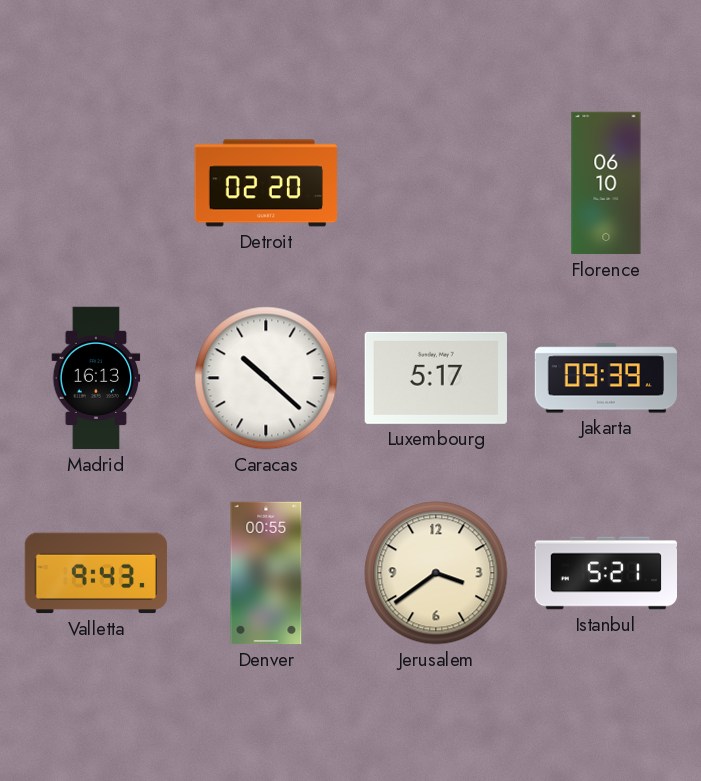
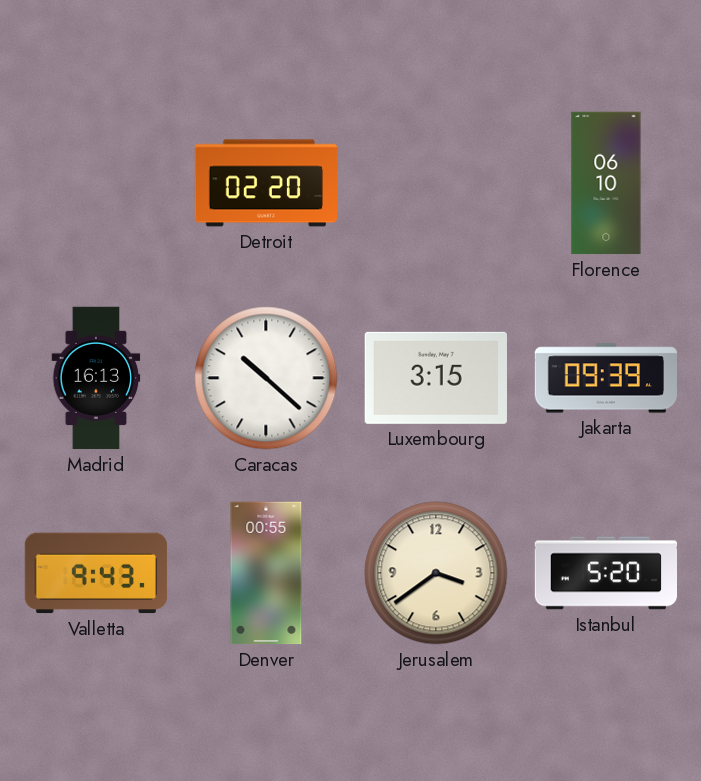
Luxembourg: 5:17 -> 3:15 (436, 378)
Istanbul: 5:21 -> 5:20 (605, 573)
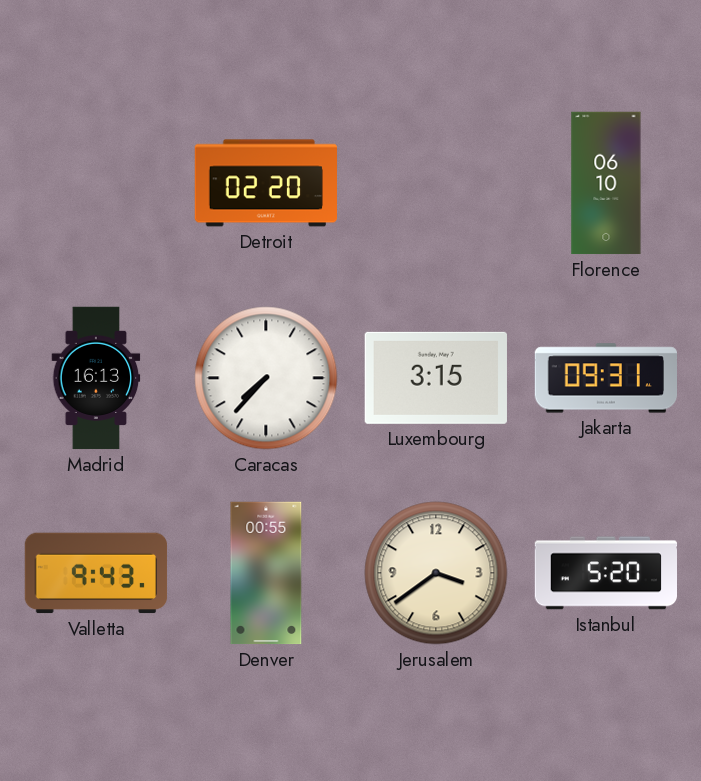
Caracas: 10:22 -> 7:37 (266, 378)
Jakarta: 09:39 -> 09:31 (605, 378)
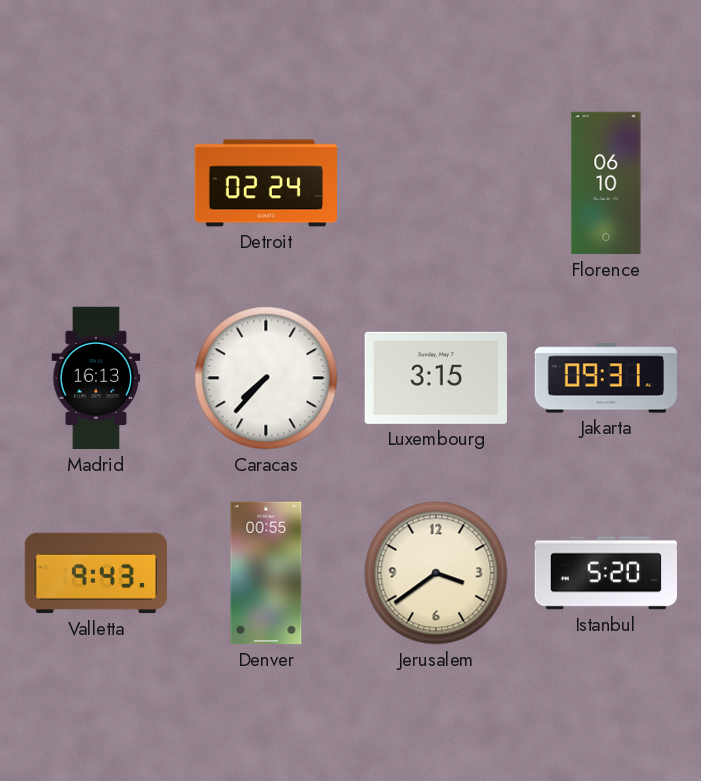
Detroit: 02:20 -> 02:24 (265, 183)
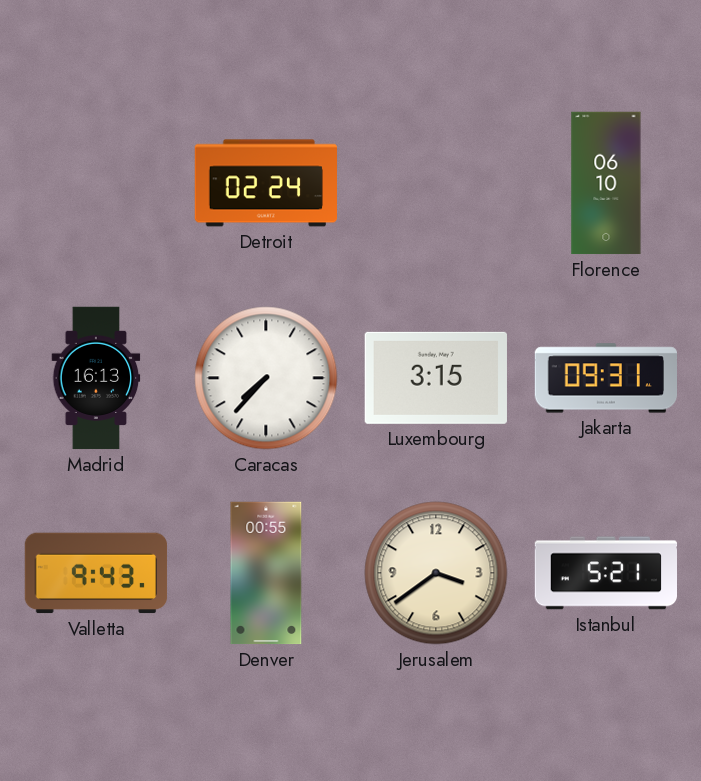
Istanbul: 5:20 -> 5:21 (605, 573)
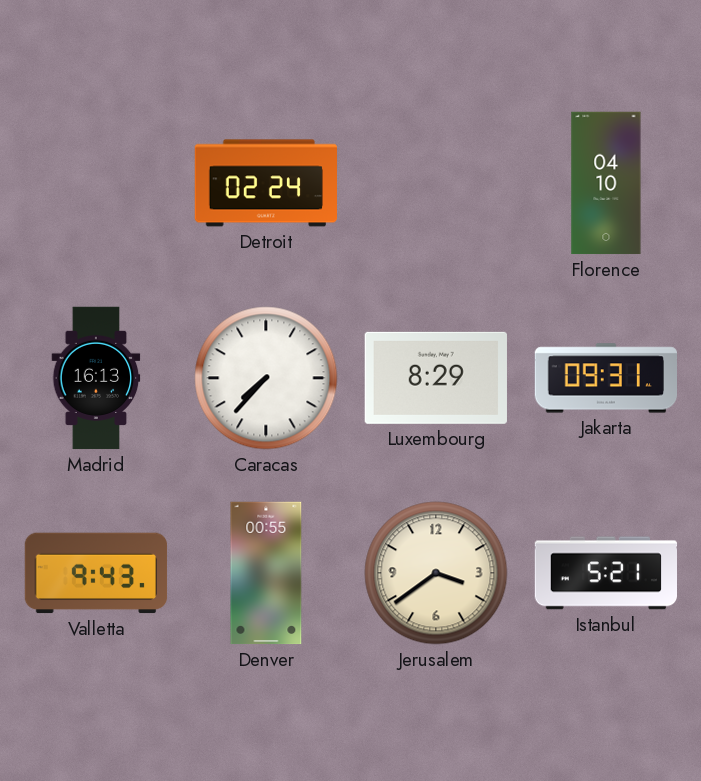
Florence: 06:10 -> 04:10 (606, 183)
Luxembourg: 3:15 -> 8:29 (436, 378)
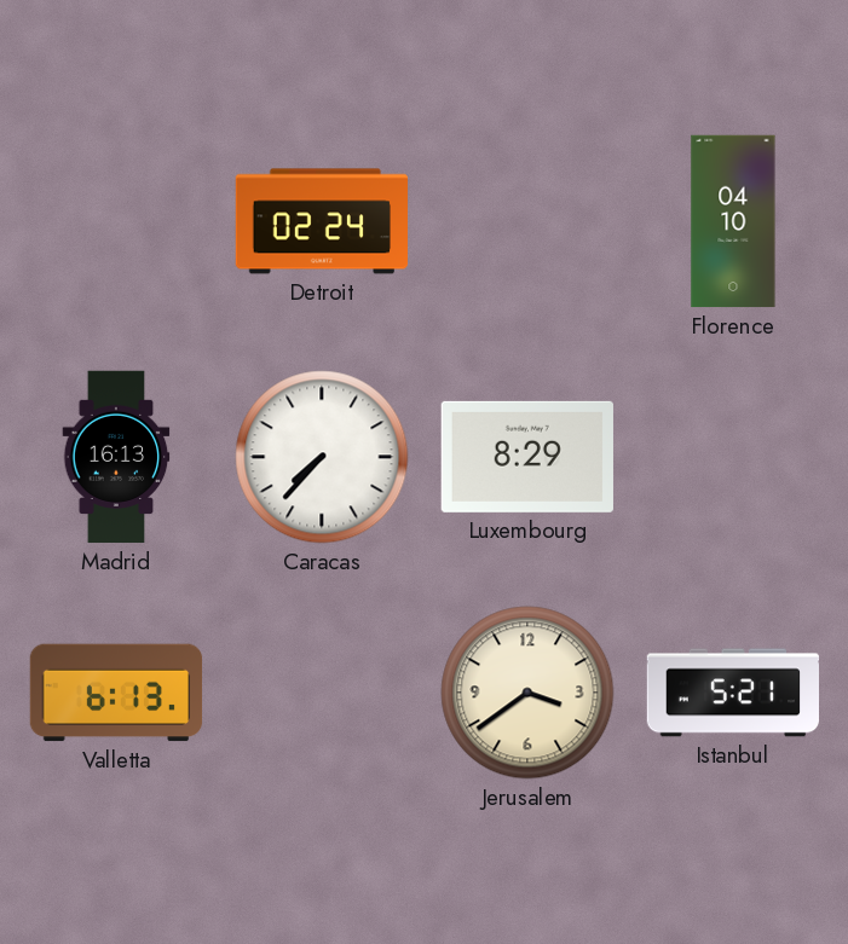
Jakarta: 09:31 -> none (605, 378)
Valletta: 9:43 -> 6:13 (116, 693)
Denver: 00:55 -> none (266, 573)
